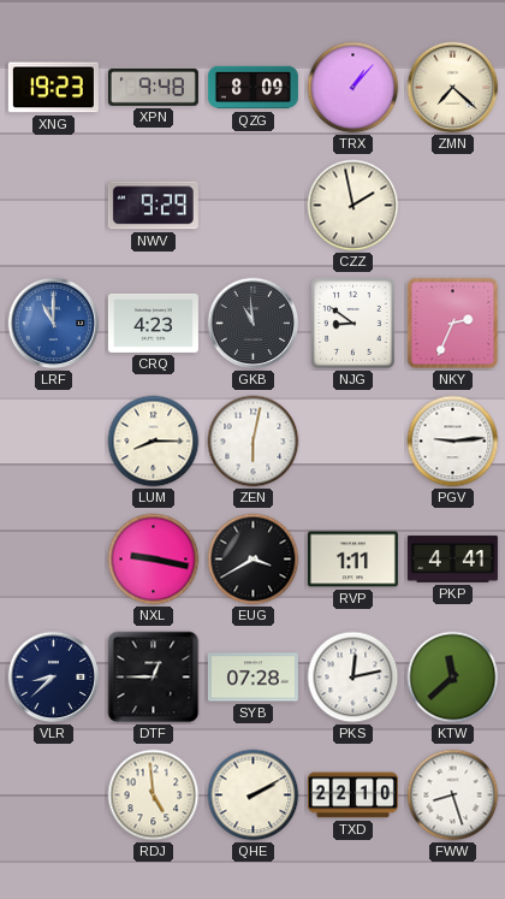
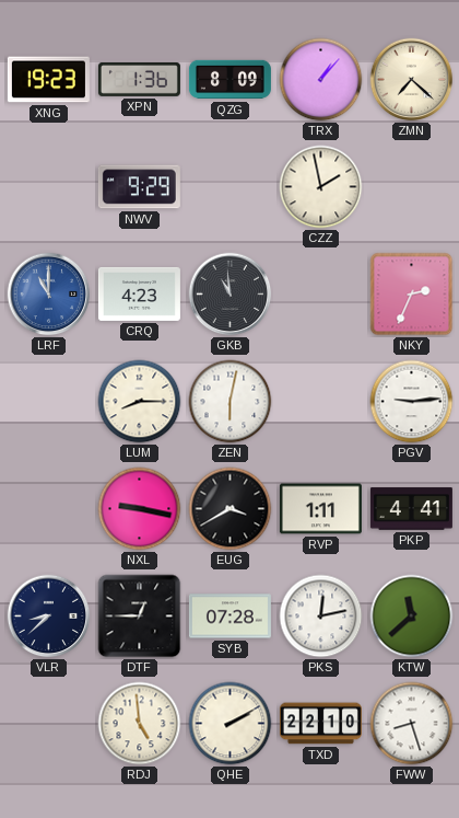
XPN: 9:48 -> 1:36 (139, 79)
NJG: 8:51 -> none (353, 324)
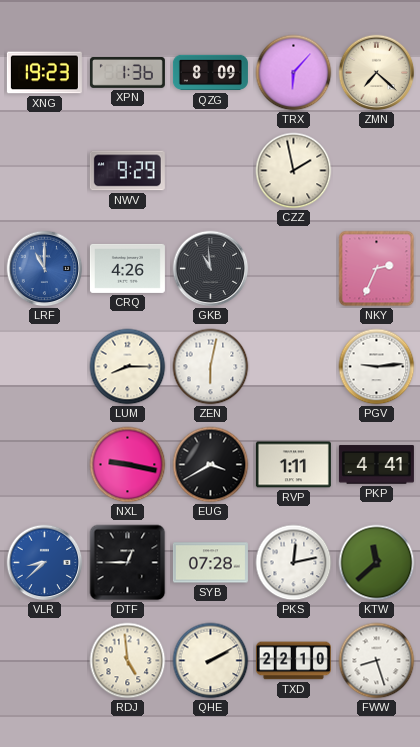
TRX: 1:07 -> 6:07 (294, 73)
CRQ: 4:23 -> 4:26 (127, 268)
VLR dial: navy -> blue (45, 563)
